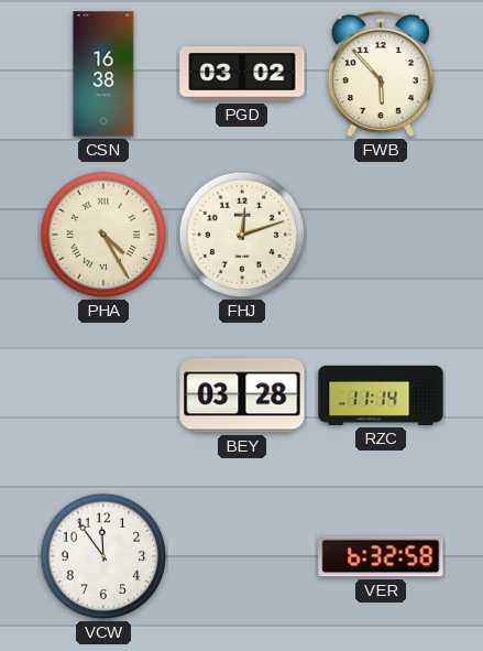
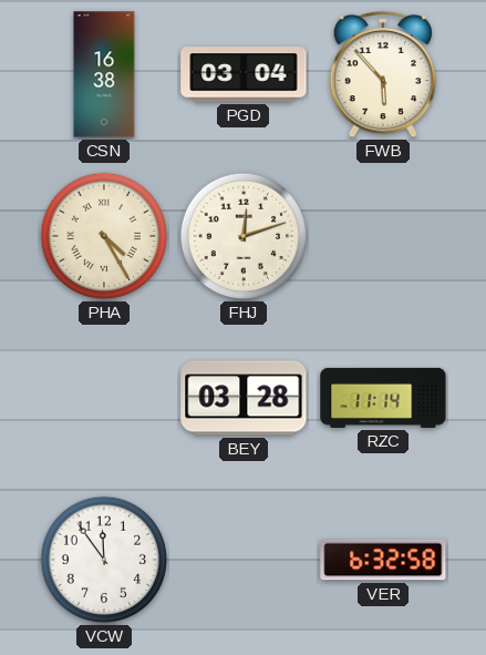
PGD: 03:02 -> 03:04 (244, 74)
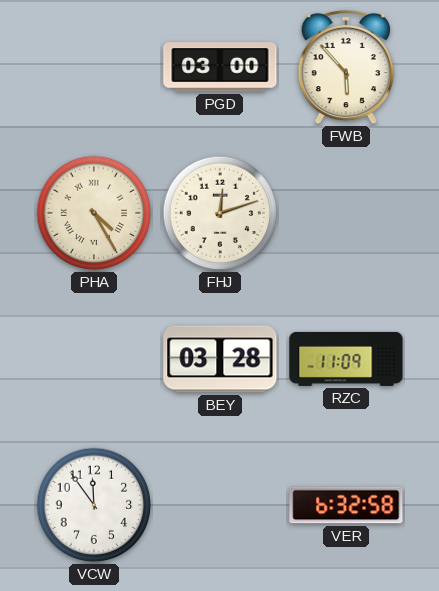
CSN: 16:38 -> none (104, 74)
PGD: 03:04 -> 03:00 (220, 67)
RZC: 11:14 -> 11:09 (346, 359)
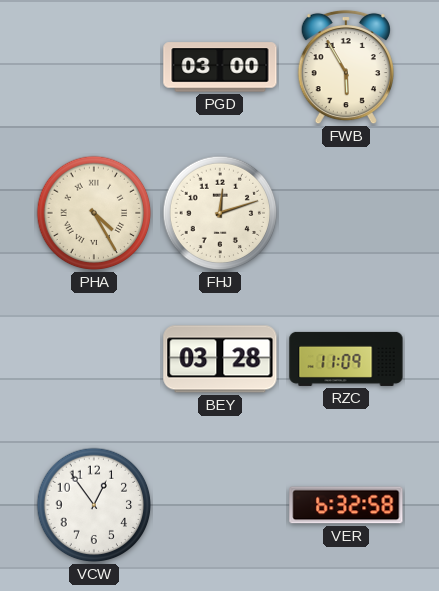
FWB: 5:53 -> 5:55 (346, 67)
VCW: 11:54 -> 12:54 (94, 505)
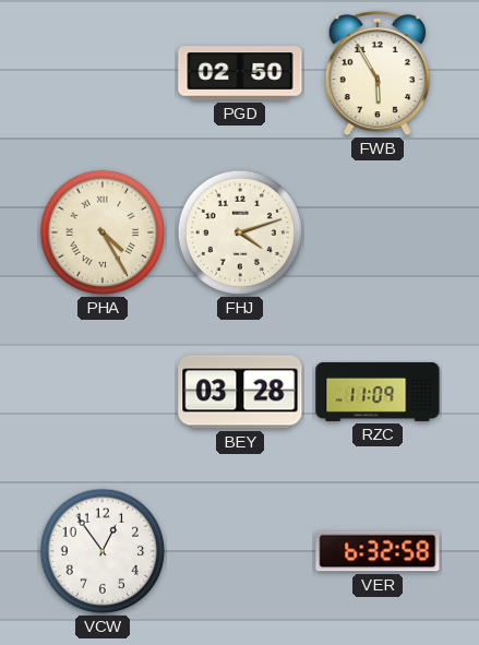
PGD: 03:00 -> 02:50 (240, 73)
FHJ: 12:12 -> 4:12 (240, 232)
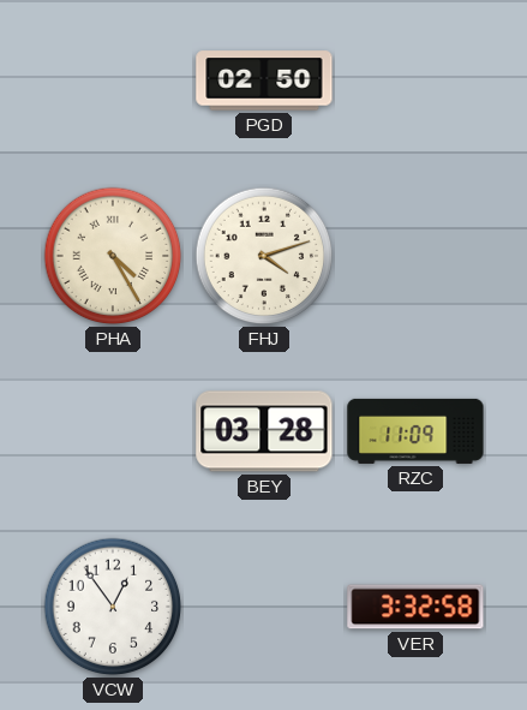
FWB: 5:55 -> none (378, 73)
VER: 6:32 -> 3:32 (415, 607)
